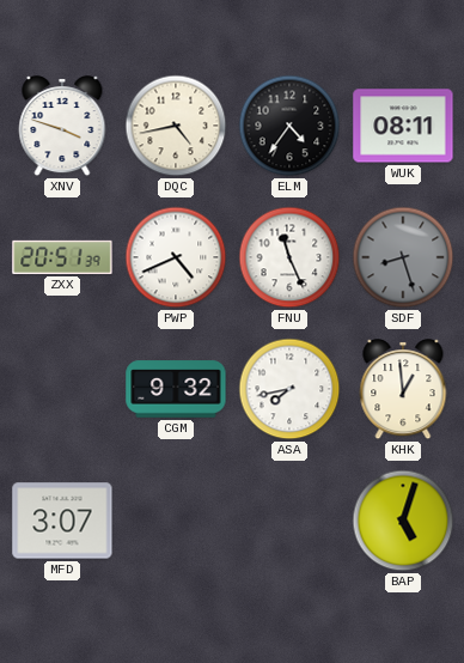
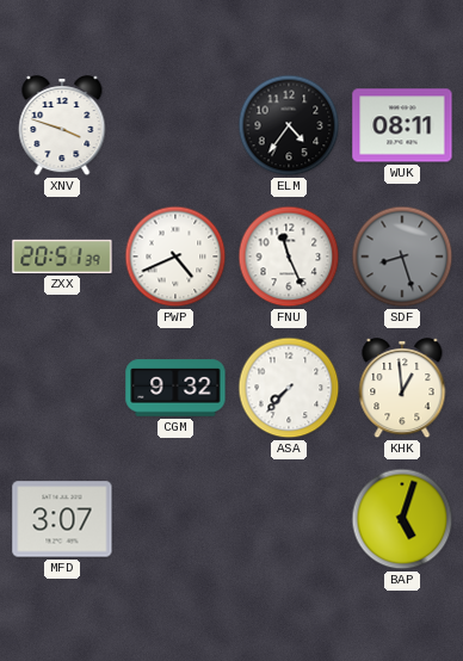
DQC: 4:43 -> none (176, 126)
ASA: 7:43 -> 7:37 (289, 388)
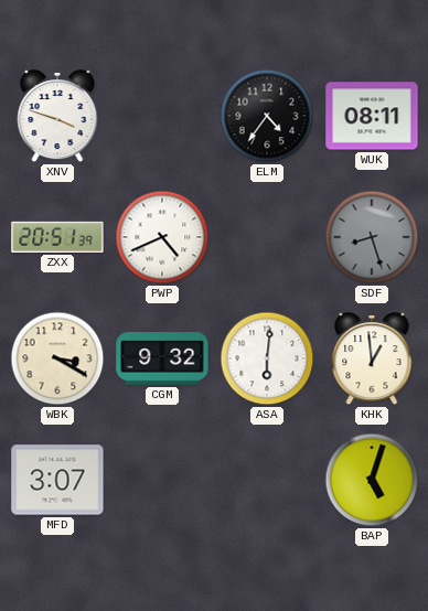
FNU: 11:26 -> none (289, 257)
WBK: none -> 3:20 (57, 358)
ASA: 7:37 -> 6:01 (267, 358)
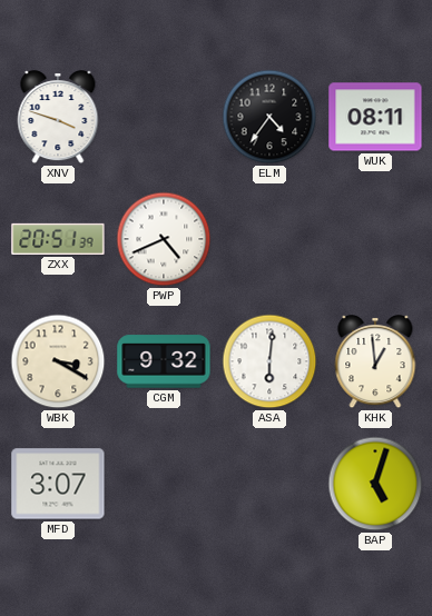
SDF: 8:27 -> none (372, 237)
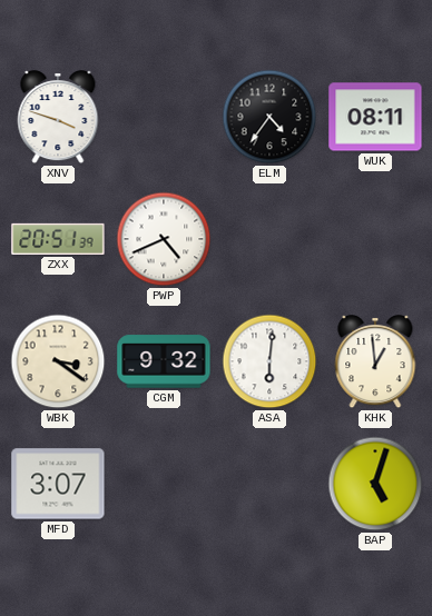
WBK: 3:20 -> 3:21 (58, 361)
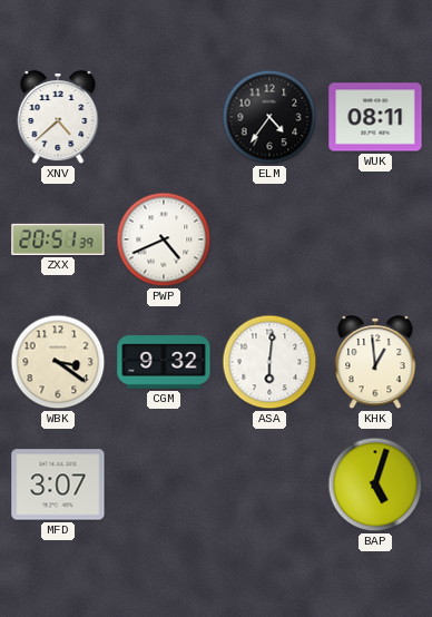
XNV: 3:48 -> 4:38 (58, 118)
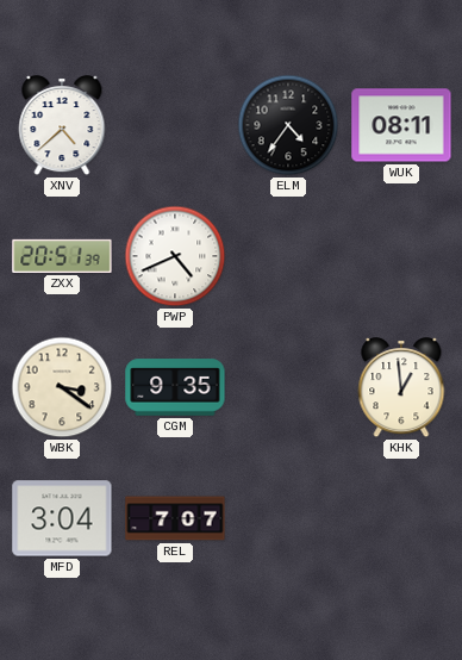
CGM: 9:32 -> 9:35 (175, 387)
ASA: 6:01 -> none (269, 362)
MFD: 3:07 -> 3:04 (62, 518)
REL: none -> 7:07 (175, 518)
BAP: 5:03 -> none (375, 484)
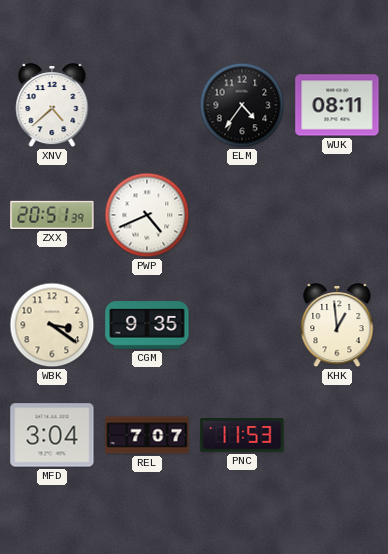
PNC: none -> 11:53 (242, 435)
